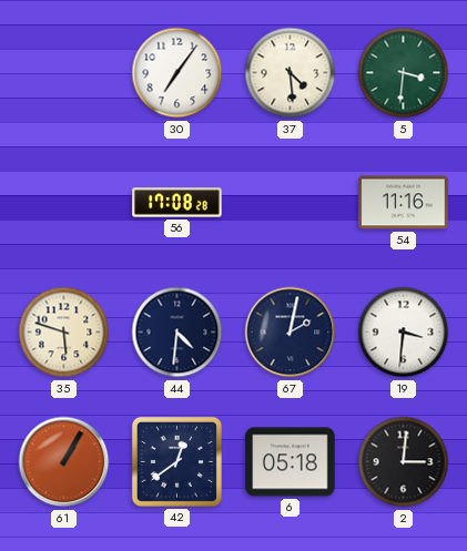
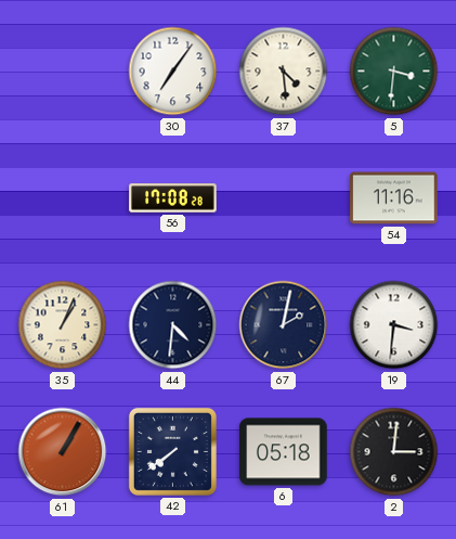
35: 5:48 -> 1:04 (63, 325)
42: 12:39 -> 7:39 (172, 451)
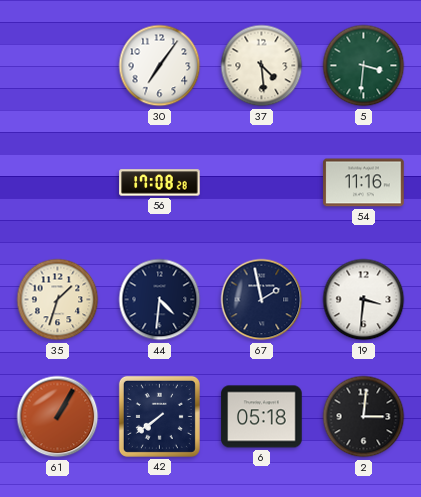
35: 1:04 -> 1:33 (58, 300)
67: 2:02 -> 1:58 (262, 300)
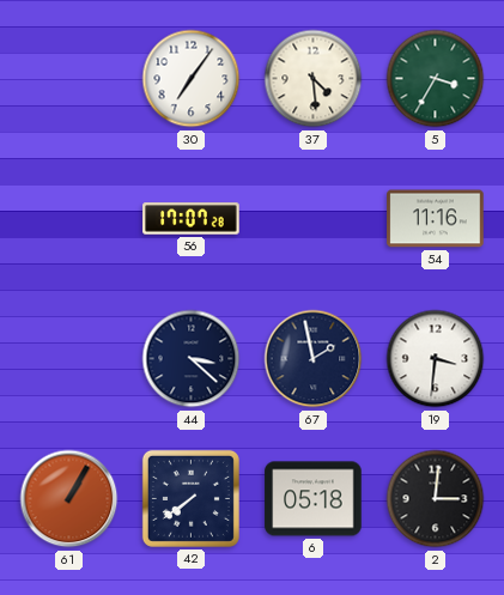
5: 3:31 -> 3:35 (436, 79)
56: 17:08 -> 17:07 (192, 219)
35: 1:33 -> none (58, 300)
44: 4:31 -> 3:22 (192, 359)
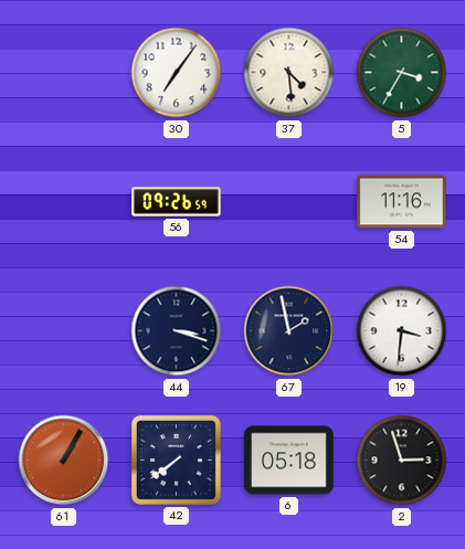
56: 17:07 -> 09:26 (177, 202)
44: 3:22 -> 3:18 (177, 331)
2: 3:01 -> 2:57 (402, 461)
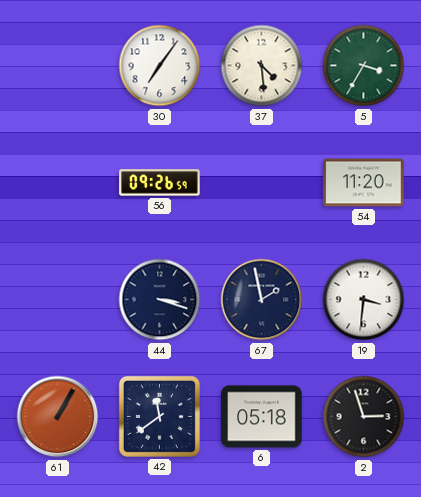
54: 11:16 -> 11:20 (364, 183)
42: 7:39 -> 11:39 (159, 416)
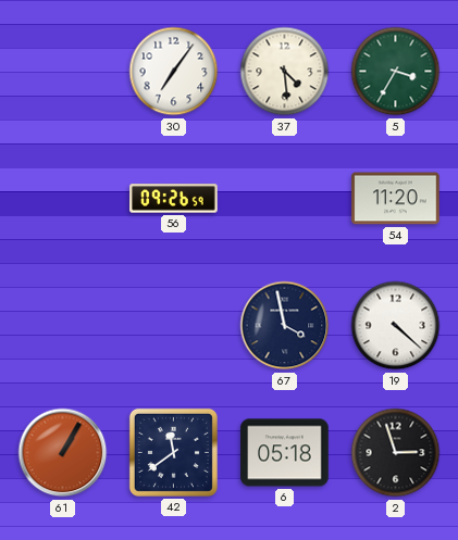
44: 3:18 -> none (160, 300)
67: 1:58 -> 3:58 (285, 326)
19: 3:31 -> 4:22 (396, 326)
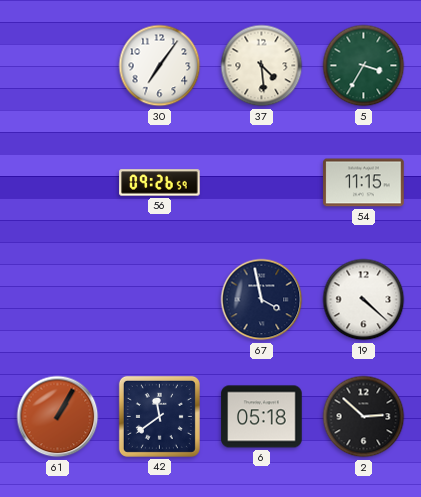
54: 11:20 -> 11:15 (364, 183)
2: 2:57 -> 2:52 (364, 417)
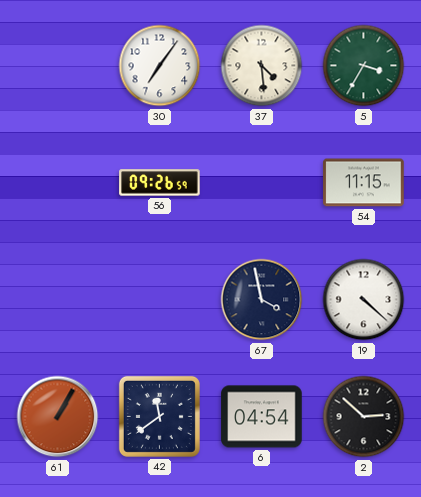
6: 05:18 -> 04:54 (262, 417)
